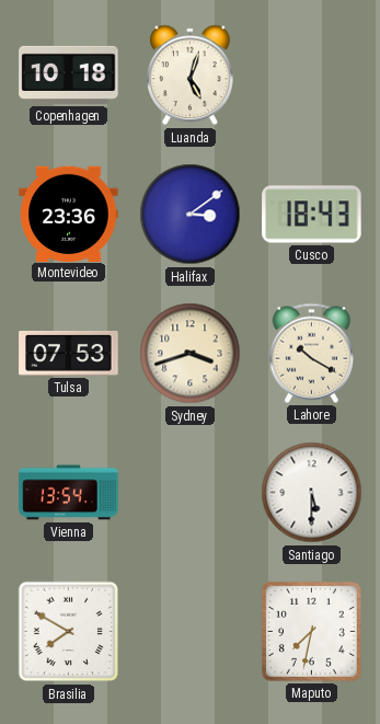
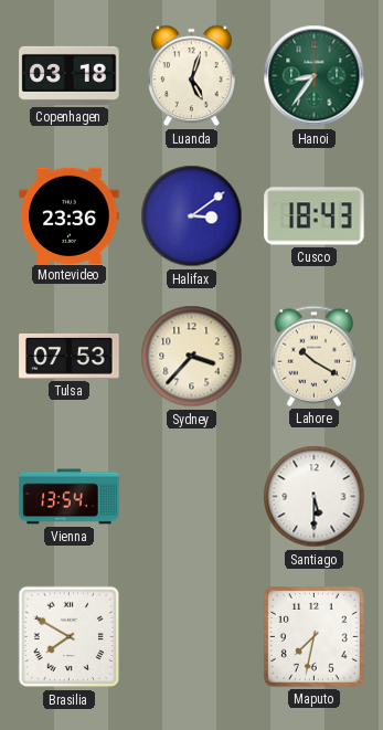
Copenhagen: 10:18 -> 03:18 (70, 75)
Hanoi: none -> 8:36 (315, 76)
Sydney: 3:42 -> 3:37 (192, 357)
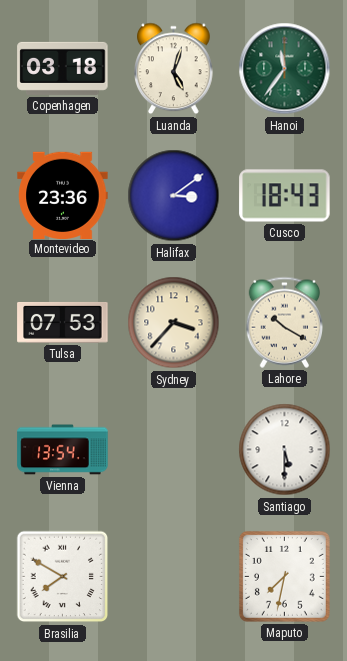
Hanoi: 8:36 -> 11:36 (285, 69)
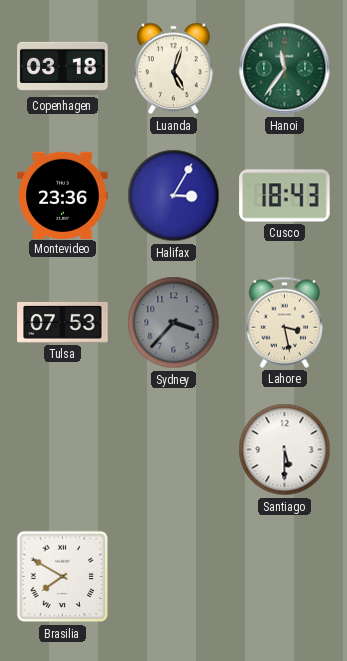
Halifax: 3:09 -> 3:05 (174, 196)
Sydney dial: cream -> grey (174, 323)
Lahore: 10:20 -> 3:28 (285, 322)
Vienna: 13:54 -> none (63, 450)
Maputo: 7:32 -> none (284, 576)
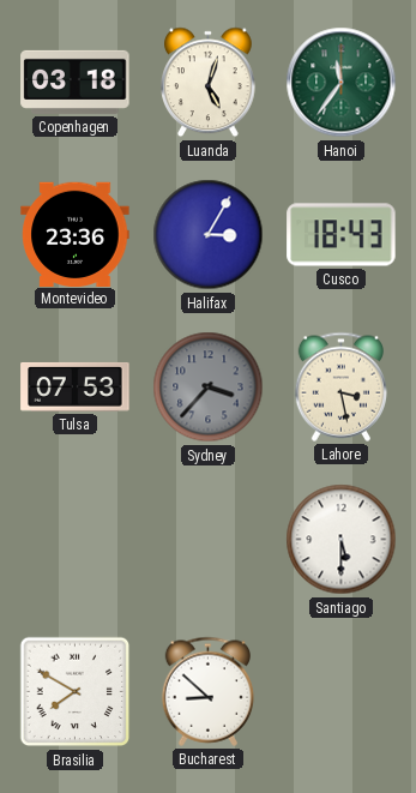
Bucharest: none -> 8:52 (209, 691)
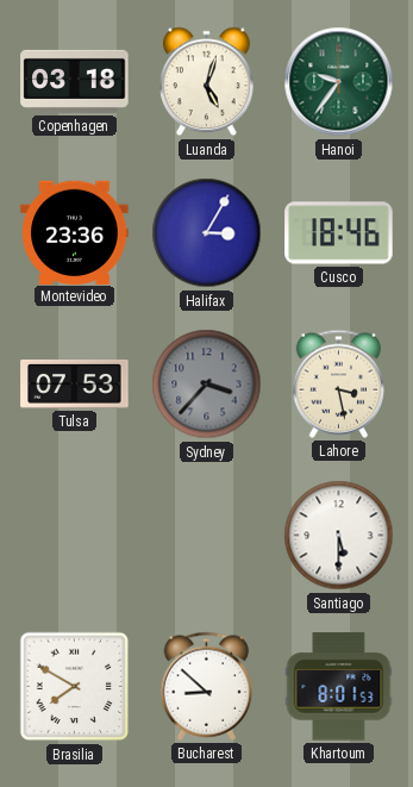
Hanoi: 11:36 -> 9:36 (339, 82)
Cusco: 18:43 -> 18:46 (339, 233)
Khartoum: none -> 8:01 (339, 687)
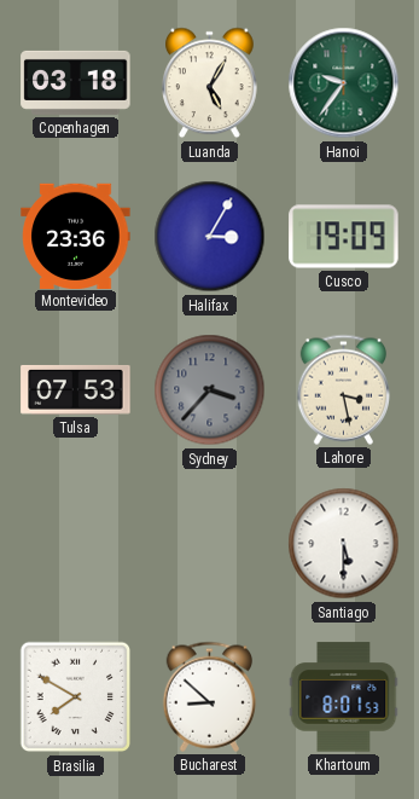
Luanda: 5:03 -> 5:05 (210, 83)
Cusco: 18:46 -> 19:09 (344, 237)
